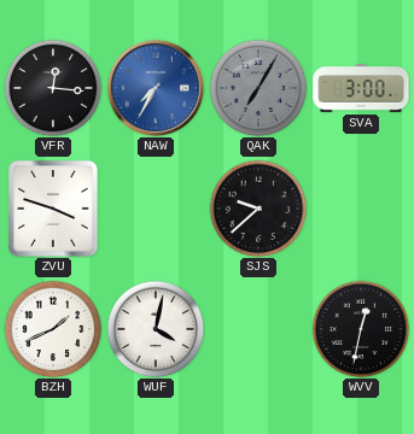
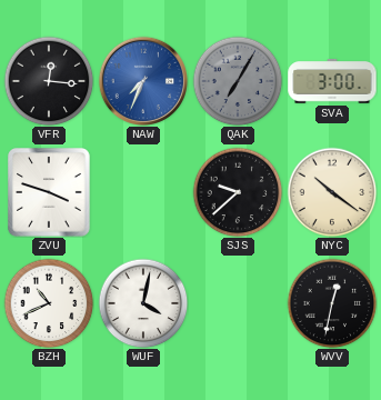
NAW: 7:35 -> 7:34 (142, 80)
NYC: none -> 10:21 (332, 192)
BZH: 1:41 -> 10:41 (49, 303)
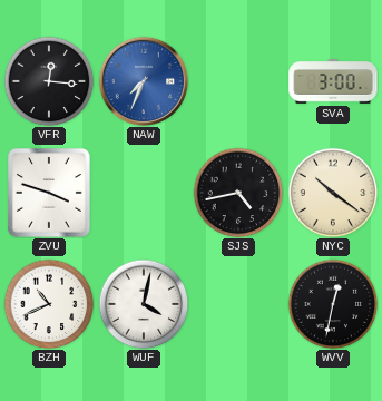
QAK: 7:05 -> none (238, 81)
SJS: 9:38 -> 4:43 (238, 193)
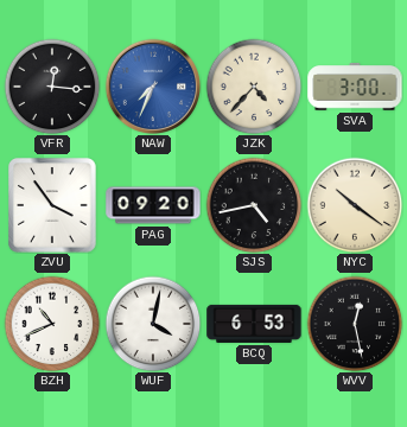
JZK: none -> 4:37 (254, 87)
ZVU: 3:48 -> 3:54 (53, 205)
PAG: none -> 09:20 (153, 205)
BCQ: none -> 6:53 (254, 324)
WVV: 12:32 -> 12:28 (355, 324)
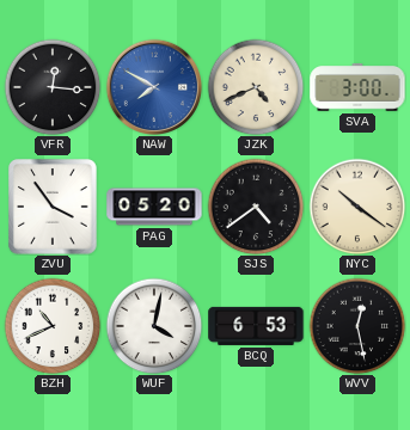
NAW: 7:34 -> 7:50 (153, 86)
JZK: 4:37 -> 4:41 (256, 87)
PAG: 09:20 -> 05:20 (154, 207)
SJS: 4:43 -> 4:39 (256, 207)
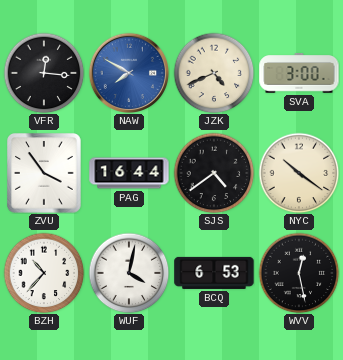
PAG: 05:20 -> 16:44 (129, 173)
BZH: 10:41 -> 10:37 (44, 273)
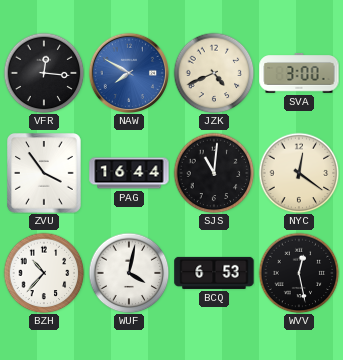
SJS: 4:39 -> 11:01 (214, 173)
NYC: 10:21 -> 12:21 (299, 173)
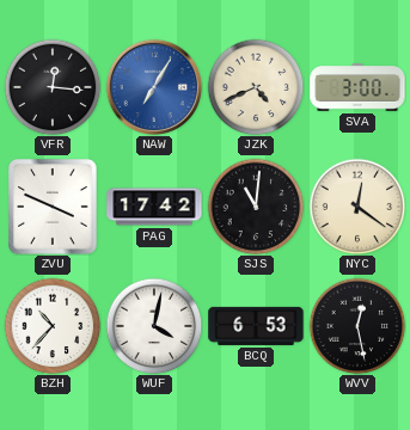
NAW: 7:50 -> 7:05 (153, 86)
ZVU: 3:54 -> 3:49 (54, 207)
PAG: 16:44 -> 17:42 (154, 207)
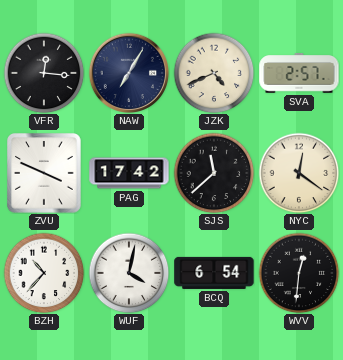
NAW dial: blue -> navy (128, 72)
SVA: 3:00 -> 2:57 (299, 74)
SJS: 11:01 -> 11:38 (214, 173)
BCQ: 6:53 -> 6:54 (214, 273)
WVV: 12:28 -> 12:31 (299, 273)
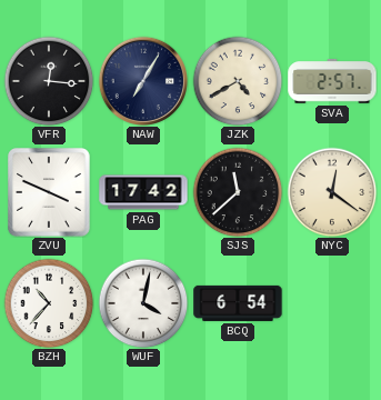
JZK: 4:41 -> 4:40 (238, 81)
WVV: 12:31 -> none (299, 273)
